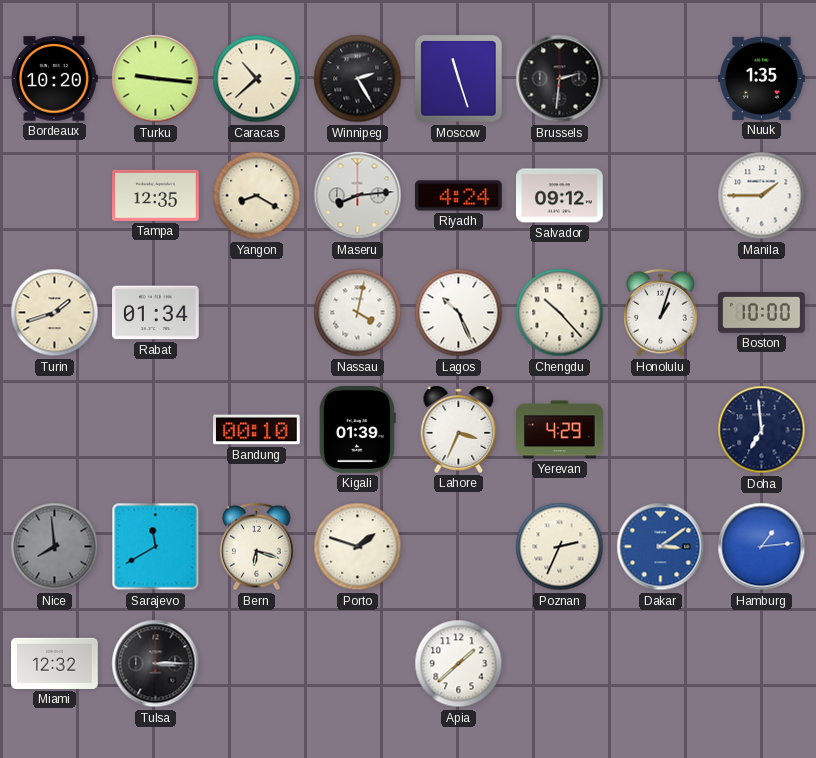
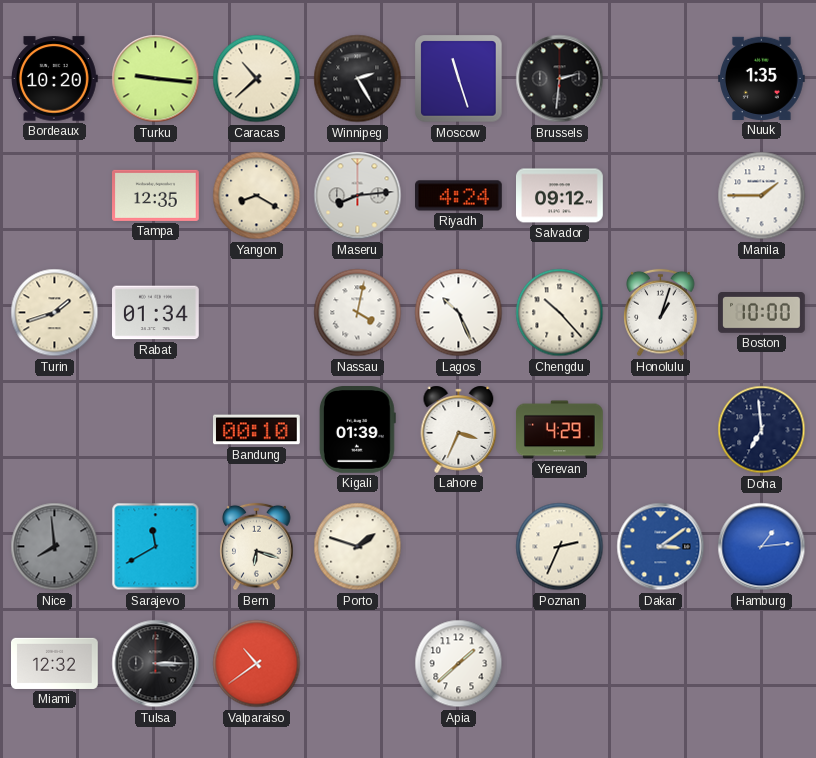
Valparaiso: none -> 10:39 (257, 664)
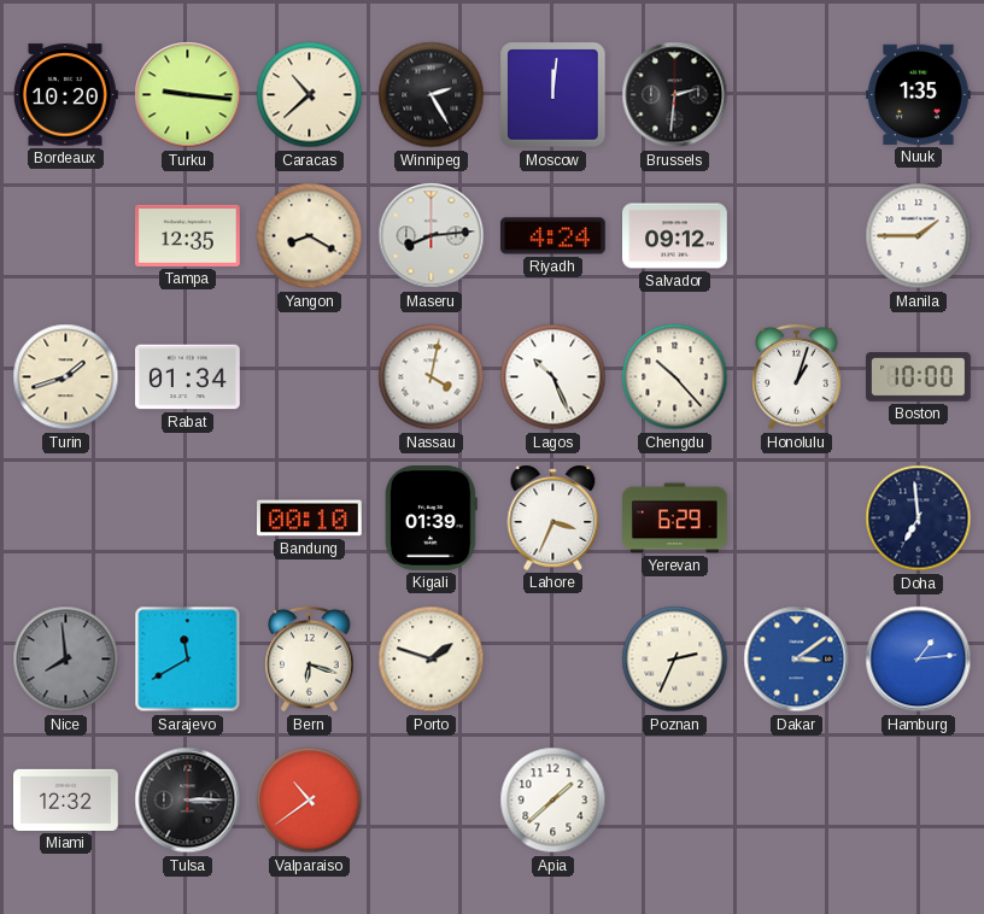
Moscow: 11:27 -> 12:01 (553, 95)
Yerevan: 4:29 -> 6:29 (675, 518)
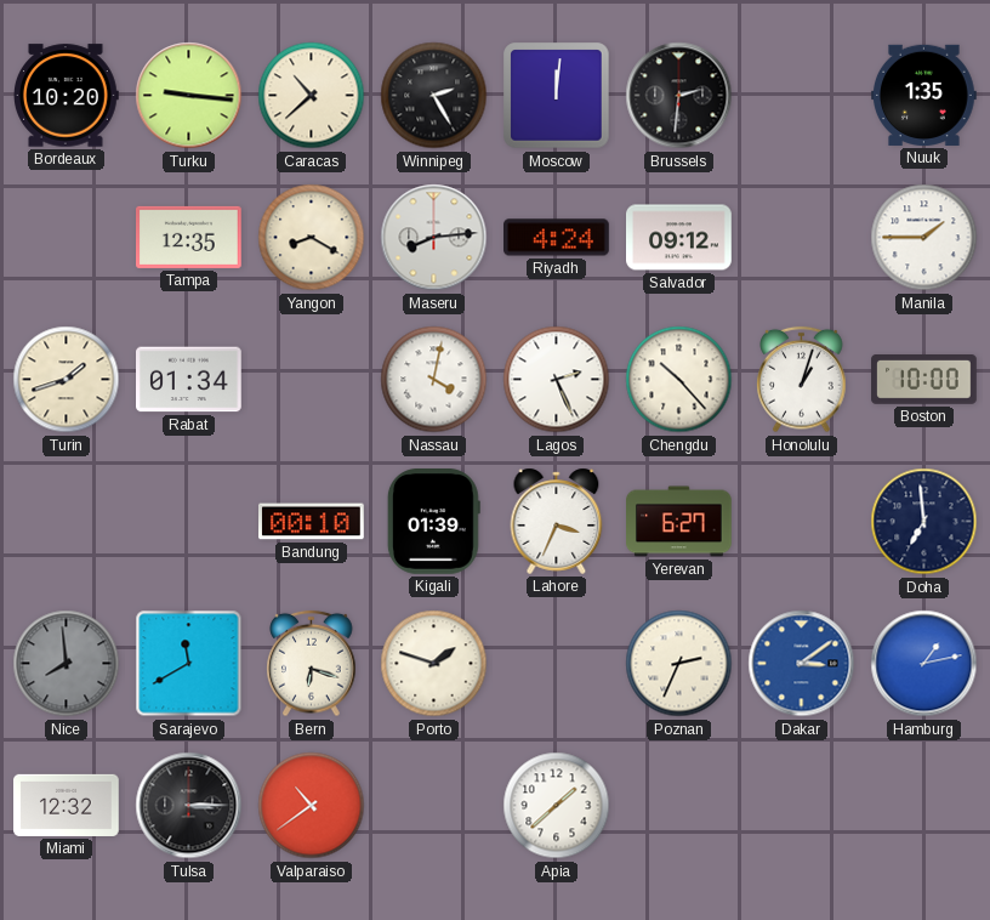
Lagos: 10:26 -> 2:26 (557, 380)
Yerevan: 6:29 -> 6:27 (679, 522)
Hamburg: 1:14 -> 1:13 (924, 664)
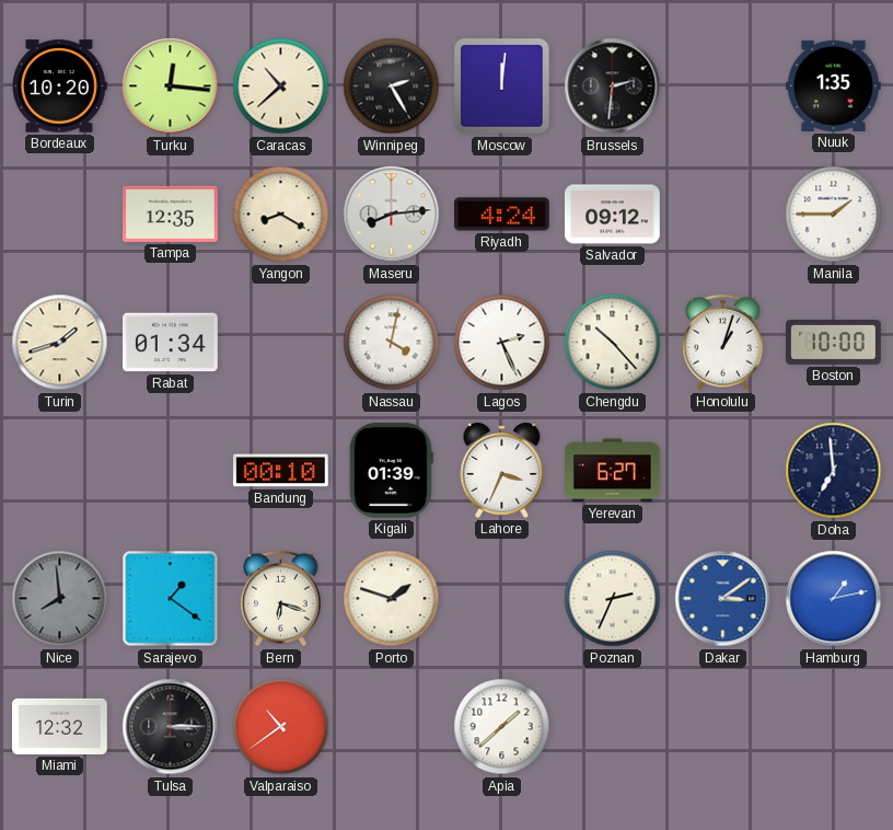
Turku: 9:16 -> 12:16 (171, 87)
Sarajevo: 11:40 -> 1:21 (171, 599)
